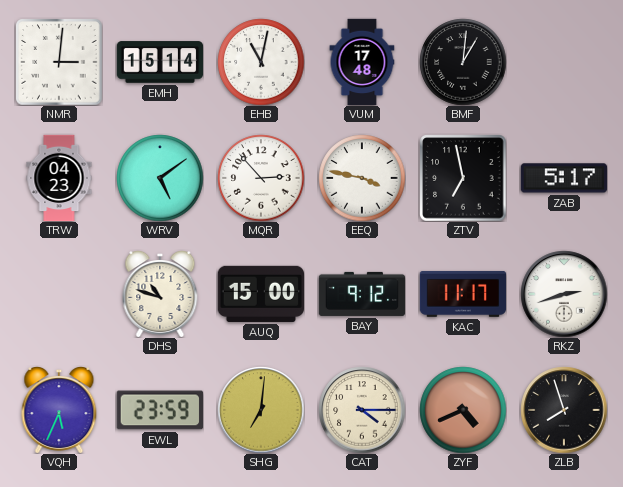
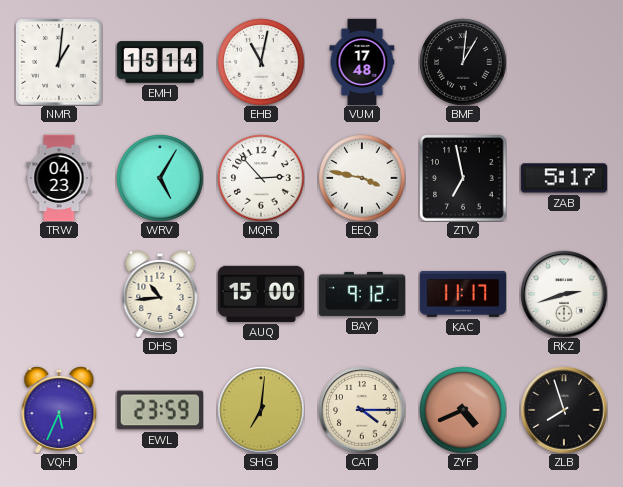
NMR: 3:01 -> 1:01 (59, 62)
WRV: 5:09 -> 5:05 (160, 178)
DHS: 10:48 -> 10:44 (160, 294)
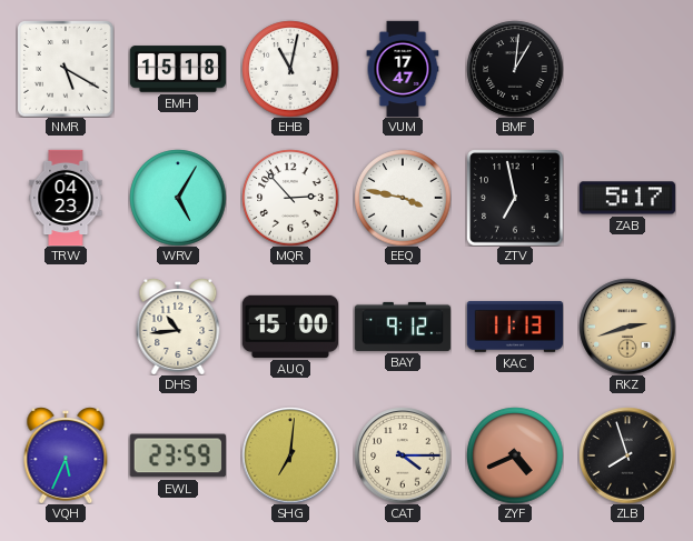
NMR: 1:01 -> 5:20 (66, 69)
EMH: 15:14 -> 15:18 (178, 69)
VUM: 17:48 -> 17:47 (403, 69)
KAC: 11:17 -> 11:13 (515, 327)
RKZ dial: white -> champagne (627, 327)
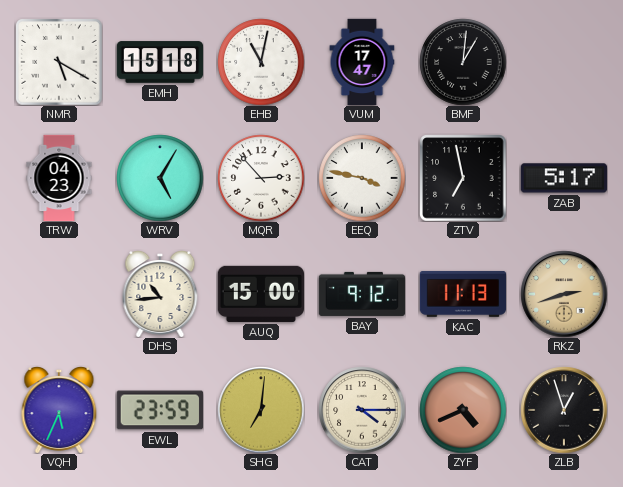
ZLB: 7:57 -> 12:57 (564, 410)
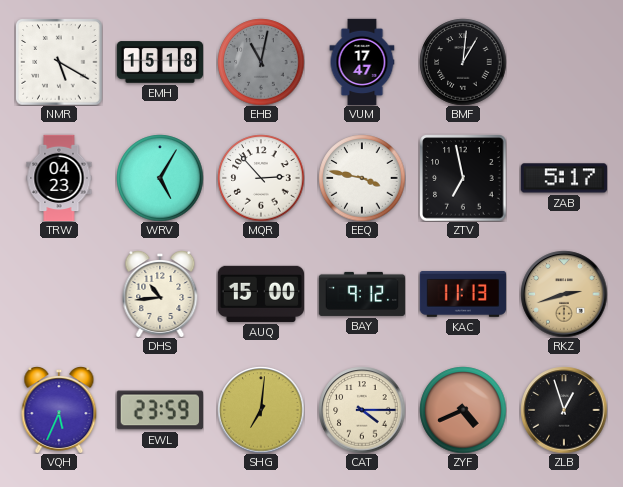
EHB dial: white -> grey (261, 62)
